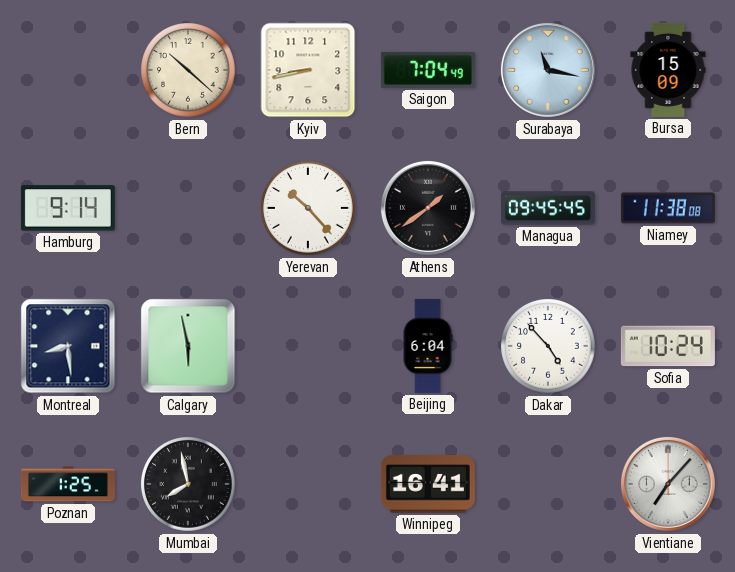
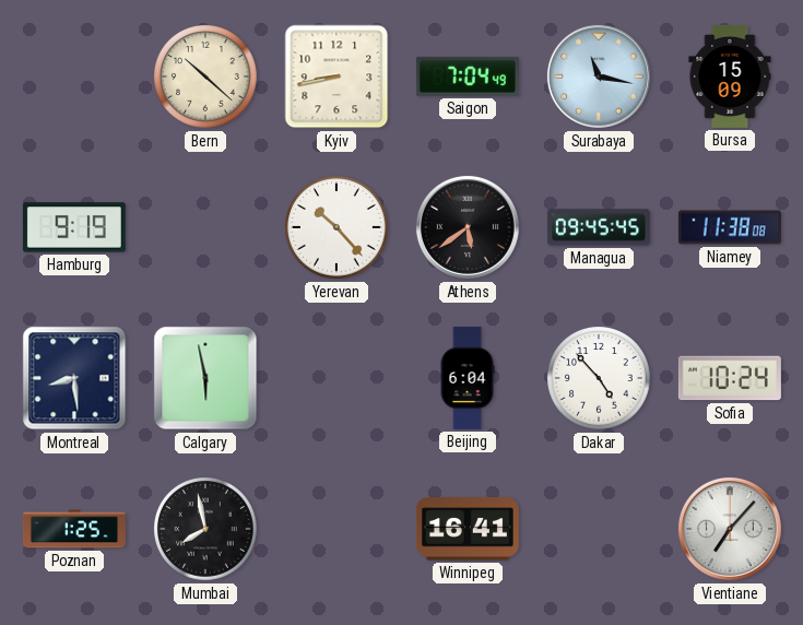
Hamburg: 9:14 -> 9:19 (74, 227)
Athens: 1:39 -> 5:39 (468, 227)
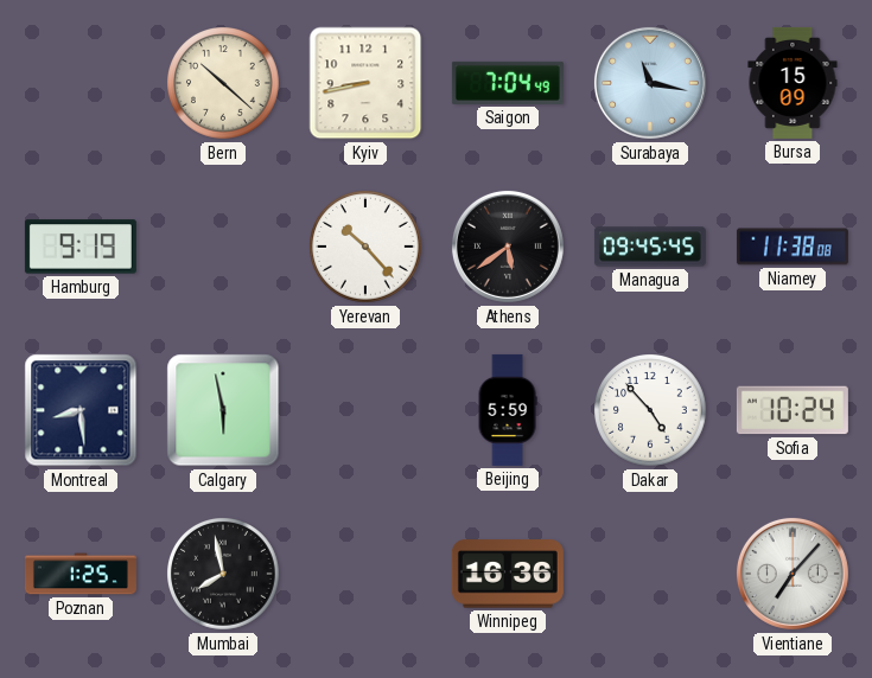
Beijing: 6:04 -> 5:59 (508, 410)
Winnipeg: 16:41 -> 16:36 (508, 574)
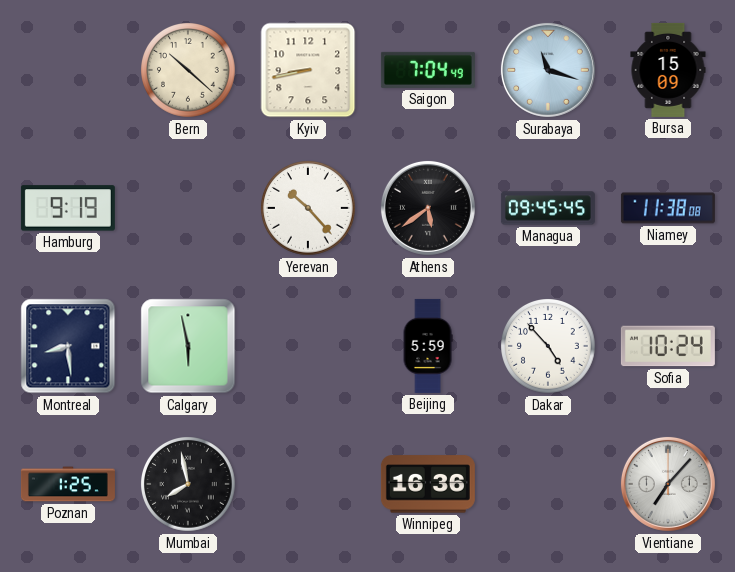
Surabaya: 11:17 -> 11:18 (548, 70)
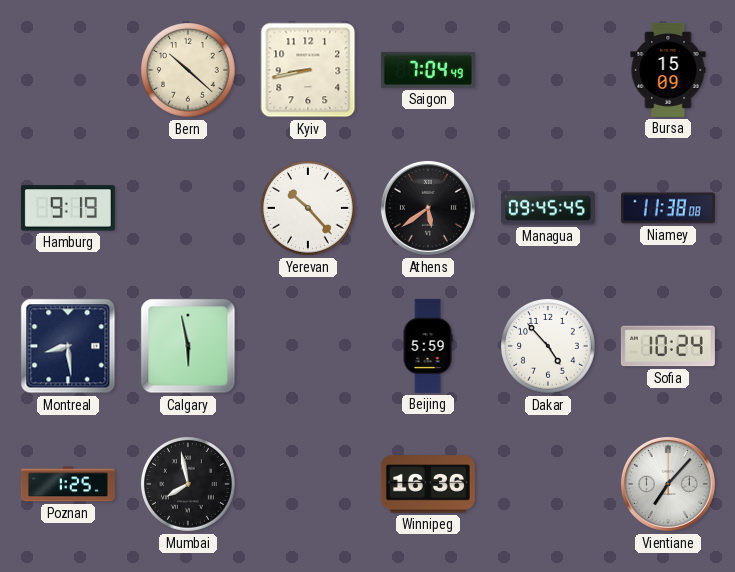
Surabaya: 11:18 -> none (548, 70)
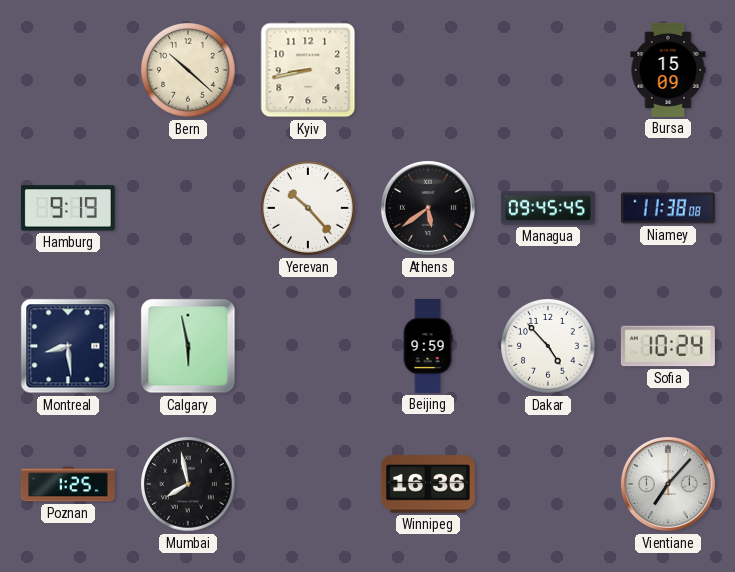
Saigon: 7:04 -> none (428, 70)
Beijing: 5:59 -> 9:59 (428, 346)
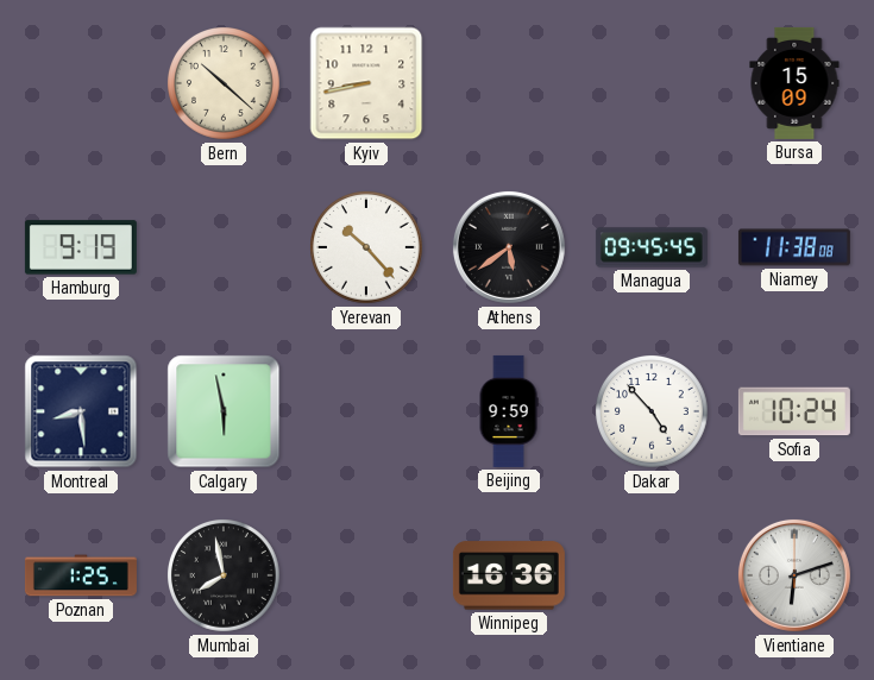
Vientiane: 7:07 -> 6:12 (794, 575)
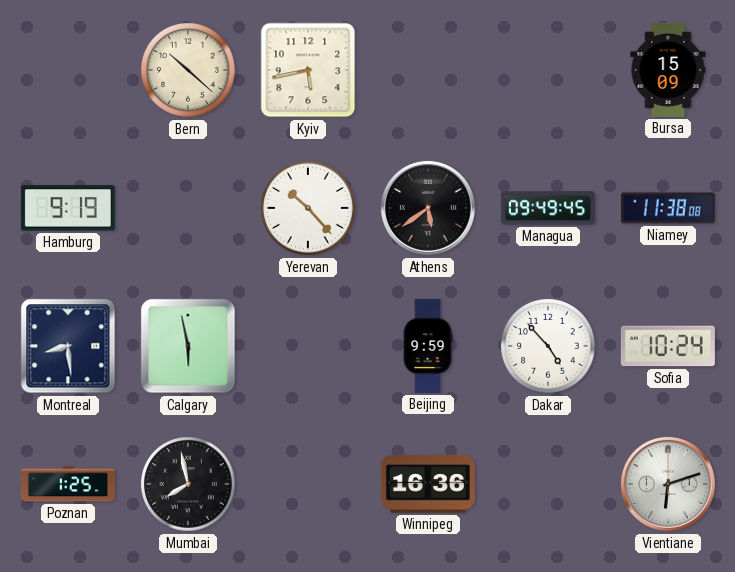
Kyiv: 8:43 -> 5:43 (308, 70)
Managua: 09:45 -> 09:49 (548, 208)
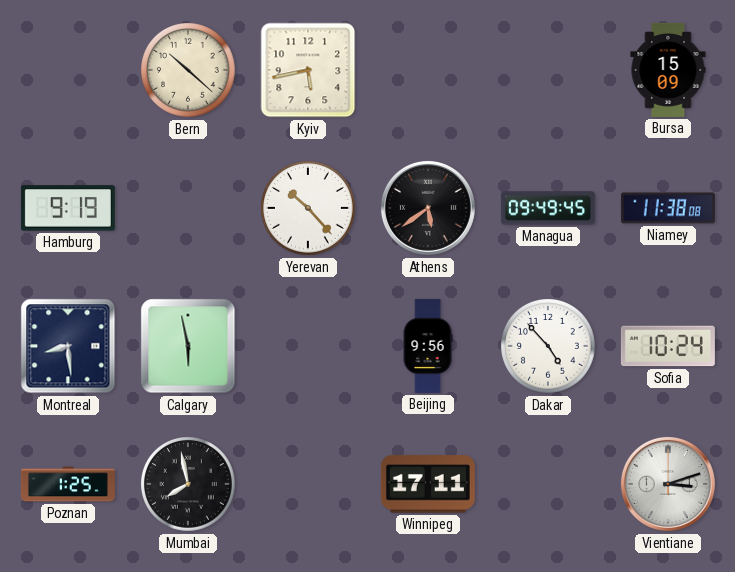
Beijing: 9:59 -> 9:56 (428, 346)
Winnipeg: 16:36 -> 17:11 (428, 484)
Vientiane: 6:12 -> 3:12 (668, 484)
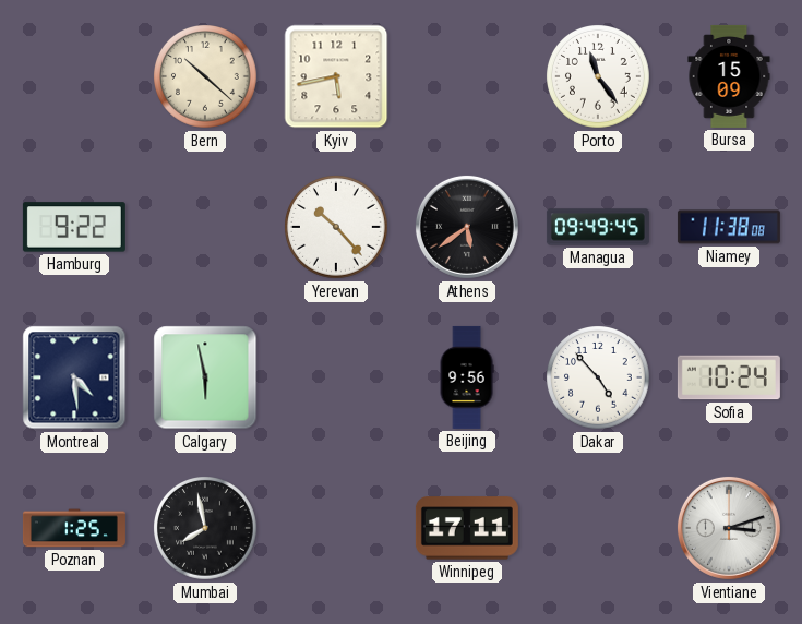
Porto: none -> 11:24 (599, 77)
Hamburg: 9:19 -> 9:22 (74, 227)
Montreal: 8:29 -> 4:29 (74, 377)
